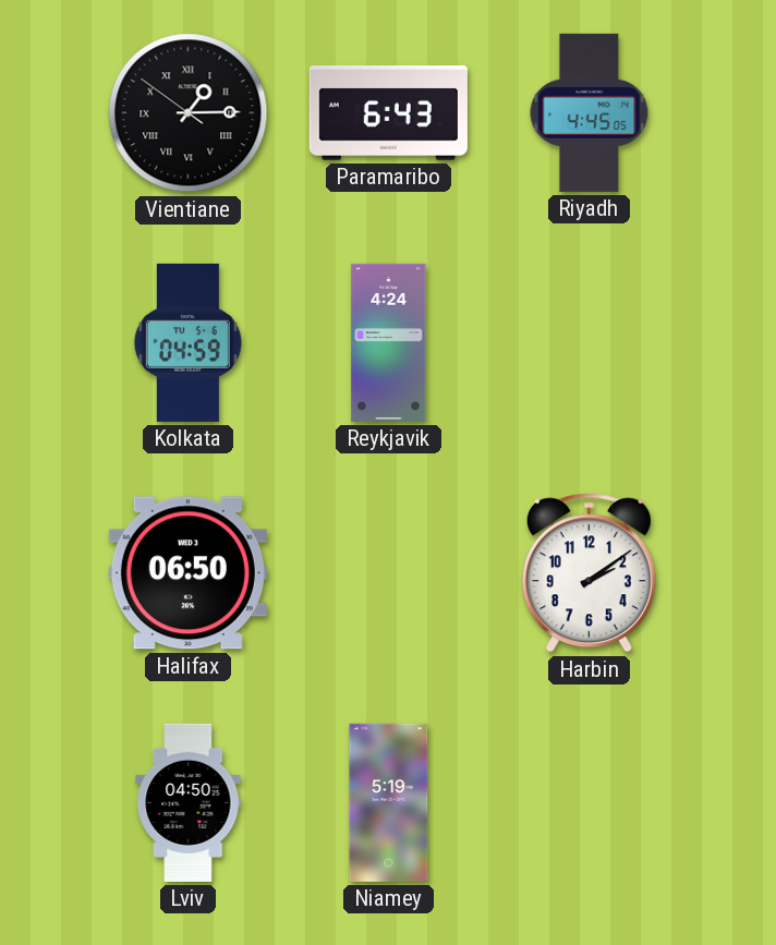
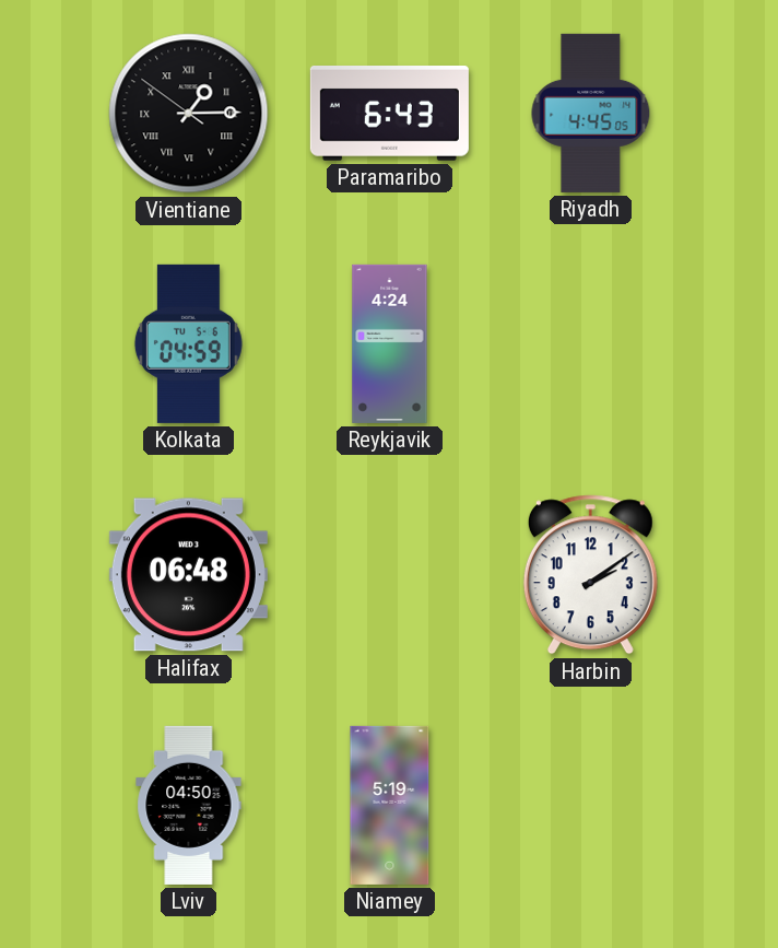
Halifax: 06:50 -> 06:48 (188, 575)
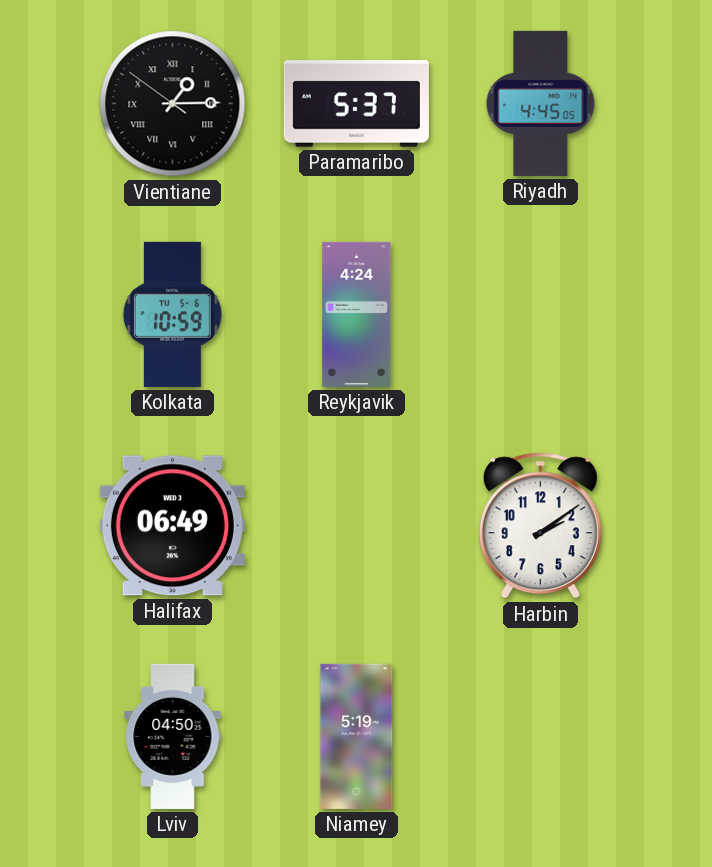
Paramaribo: 6:43 -> 5:37 (356, 104)
Kolkata: 04:59 -> 10:59 (172, 314)
Halifax: 06:48 -> 06:49 (172, 526)
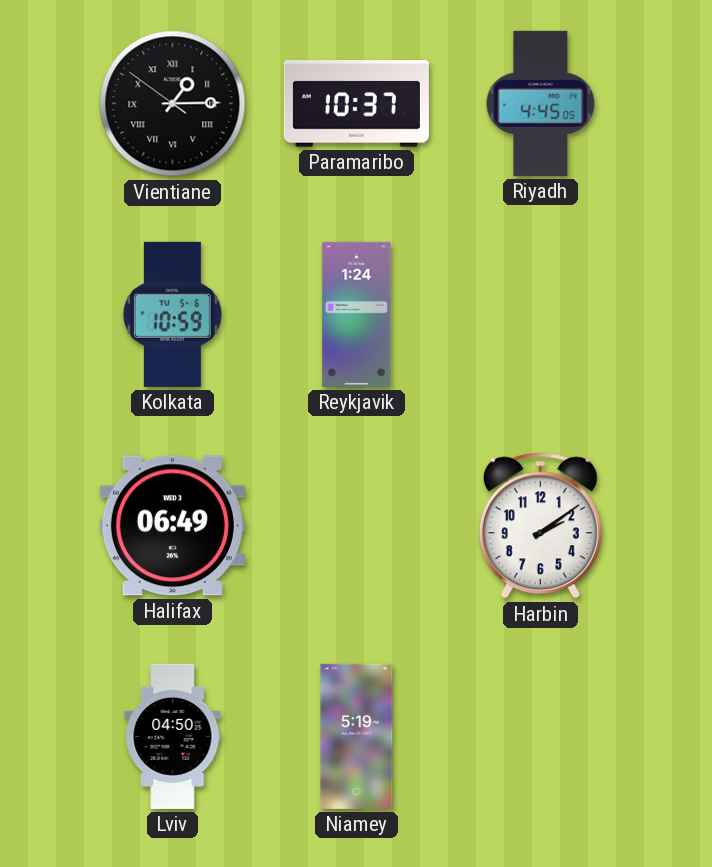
Paramaribo: 5:37 -> 10:37 (356, 104)
Reykjavik: 4:24 -> 1:24 (357, 314)
